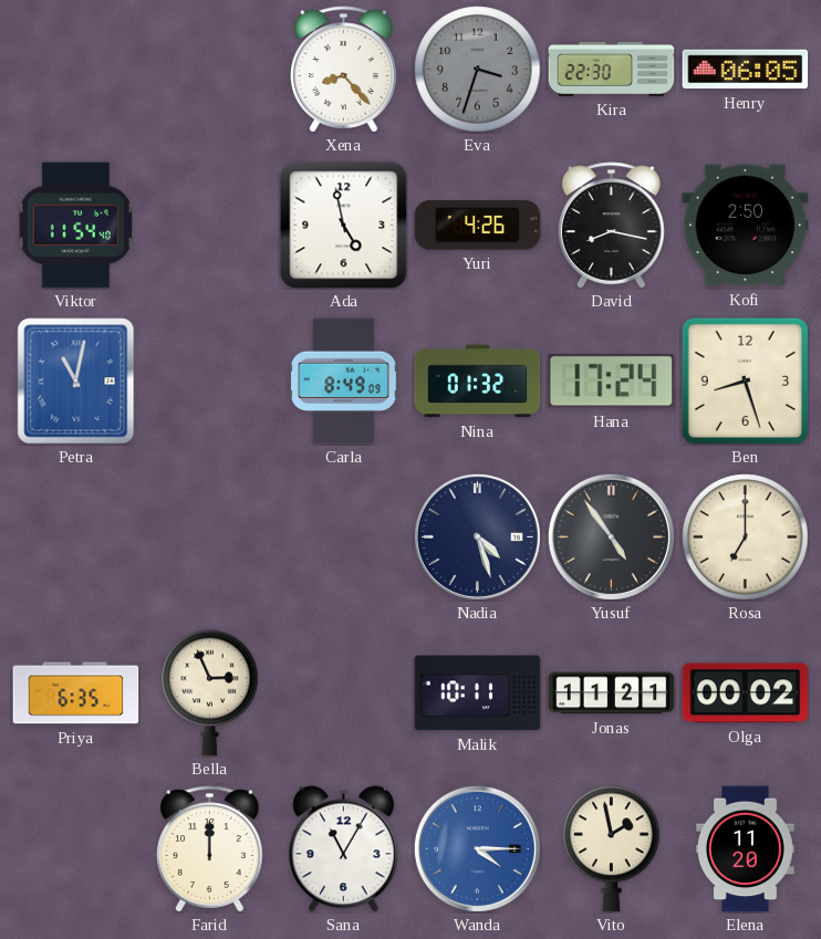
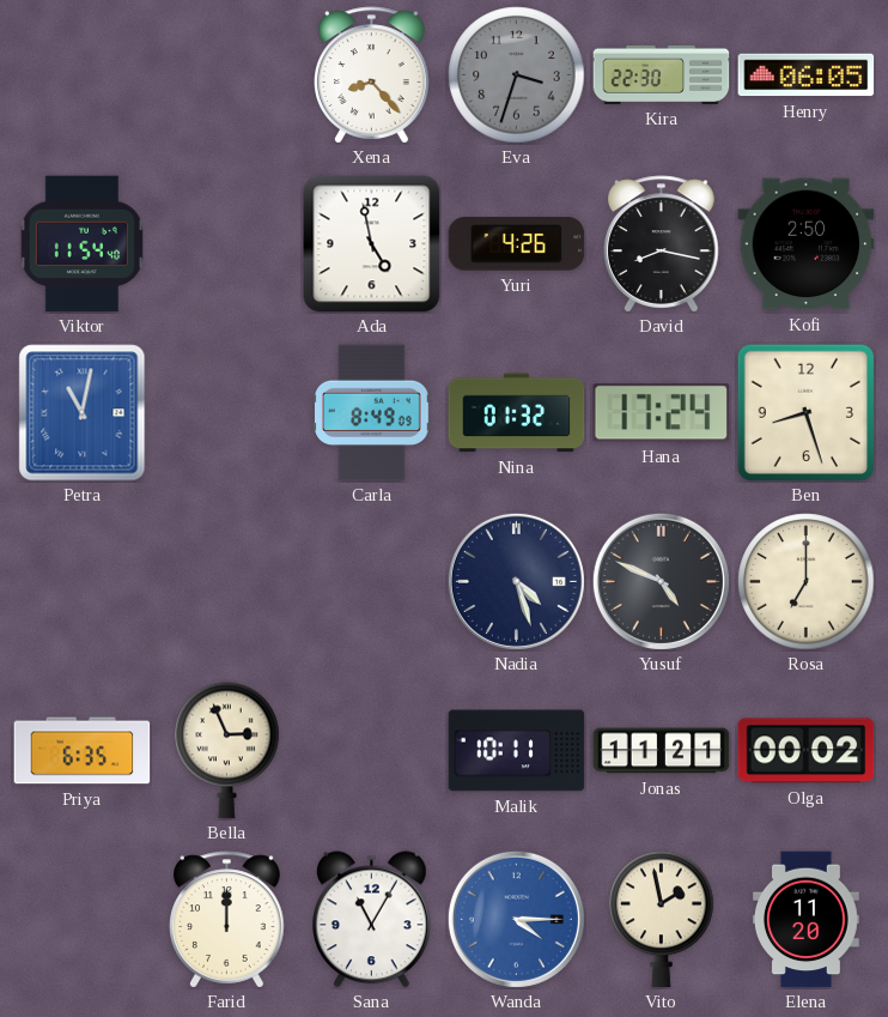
Yusuf: 4:54 -> 4:49 (661, 581)
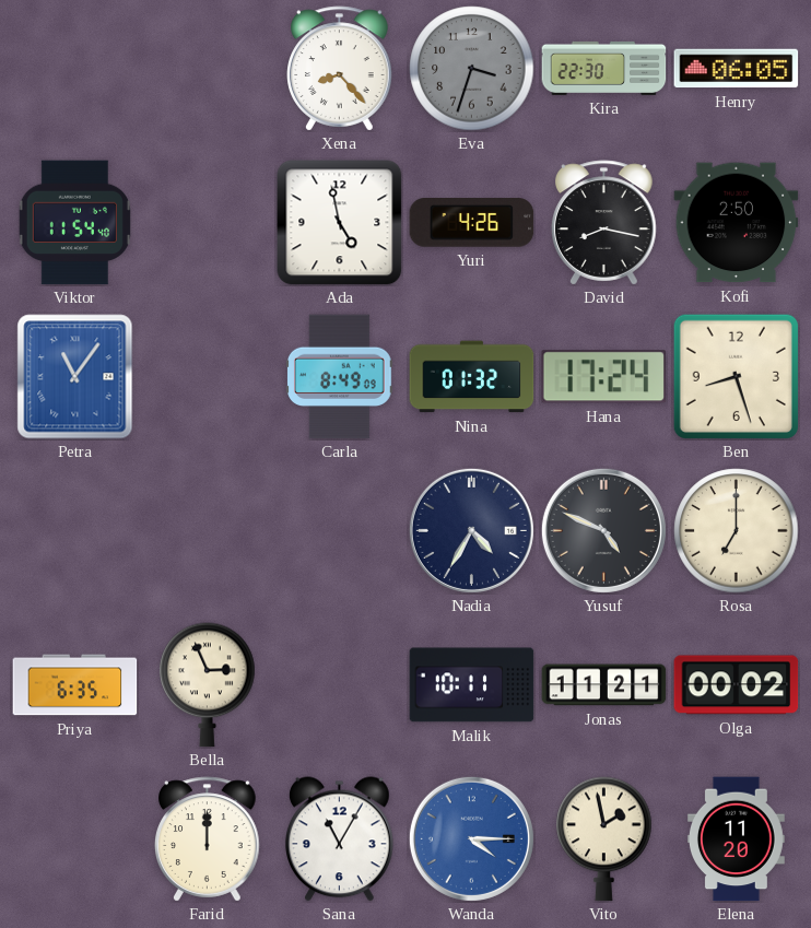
Petra: 11:02 -> 11:06 (75, 377)
Nadia: 4:27 -> 4:35 (471, 530)
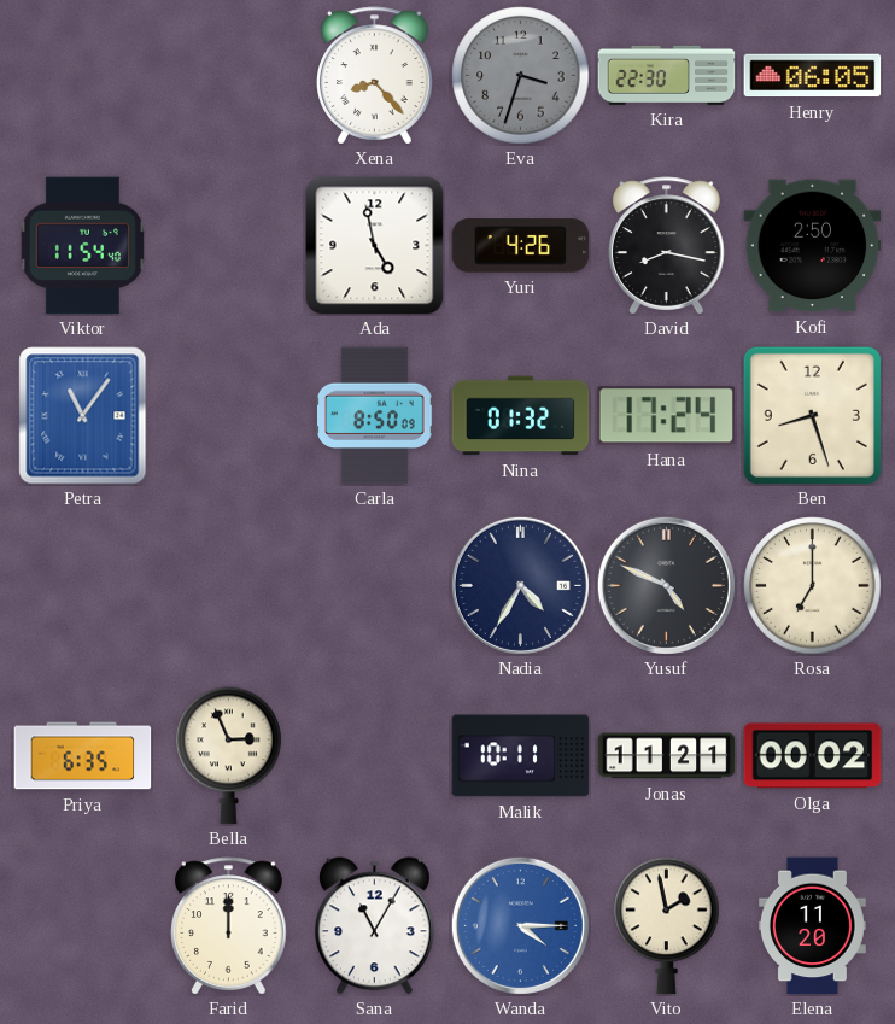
Carla: 8:49 -> 8:50 (375, 416)
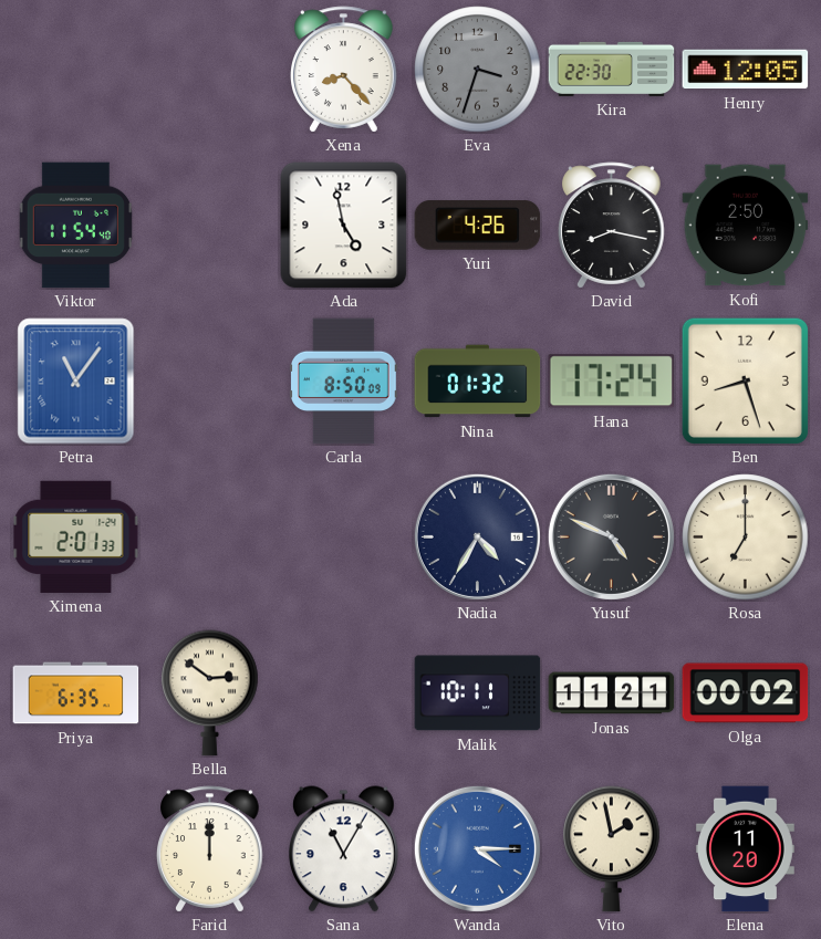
Henry: 06:05 -> 12:05 (746, 70)
Ximena: none -> 2:01 (76, 536)
Bella: 2:56 -> 2:51 (210, 693)
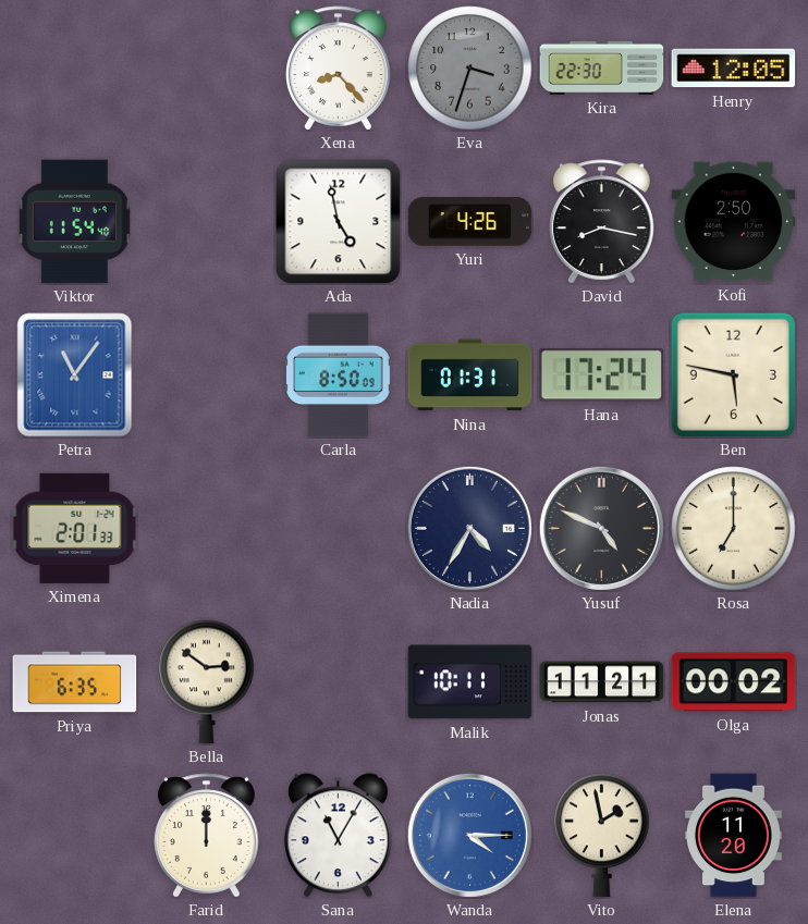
Nina: 01:32 -> 01:31 (470, 375)
Ben: 8:27 -> 5:47 (733, 374)
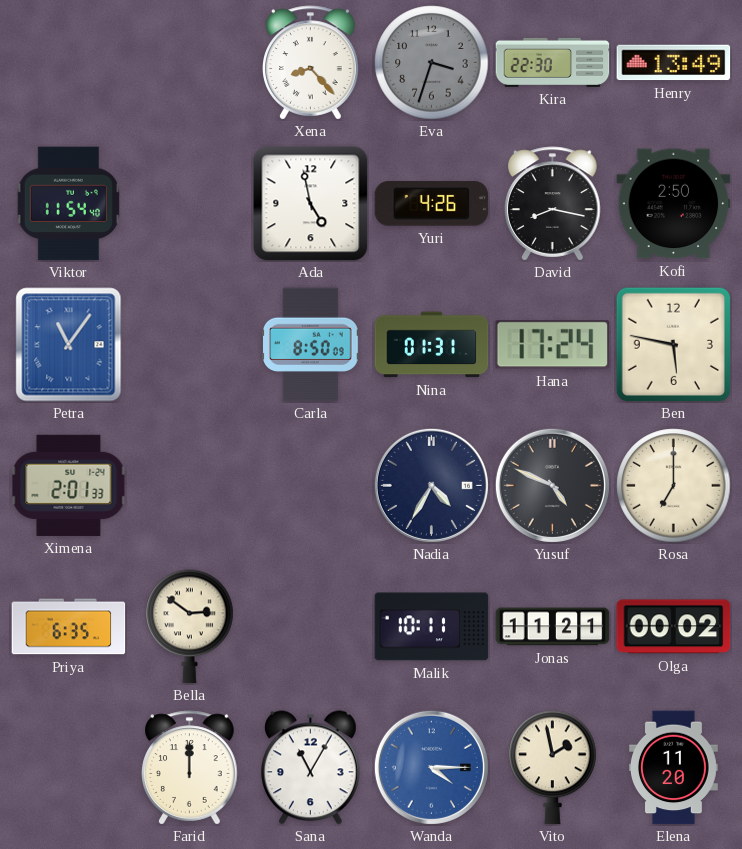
Henry: 12:05 -> 13:49 (674, 63)
